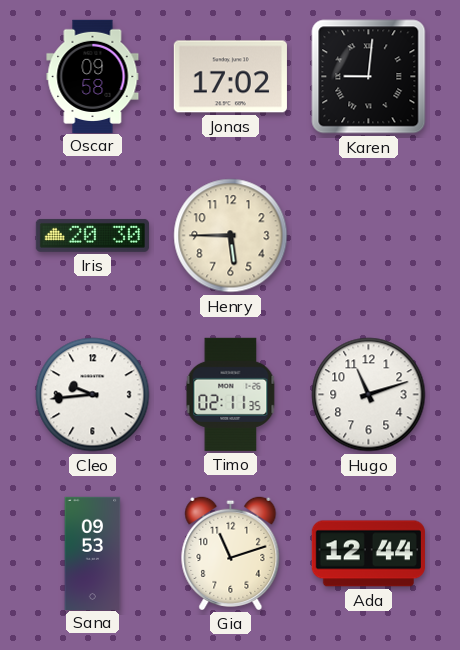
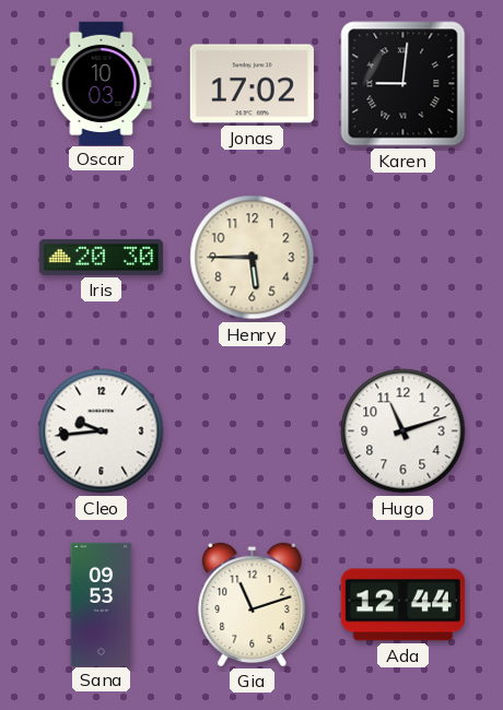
Oscar: 09:58 -> 10:03 (102, 83)
Timo: 02:11 -> none (231, 394)
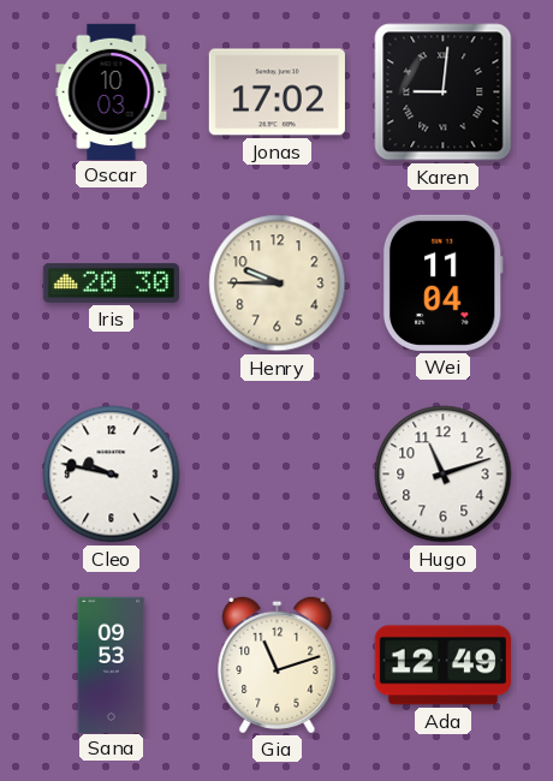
Henry: 5:45 -> 9:45 (278, 284)
Wei: none -> 11:04 (442, 282)
Cleo: 9:44 -> 9:47 (112, 475)
Ada: 12:44 -> 12:49 (442, 666)
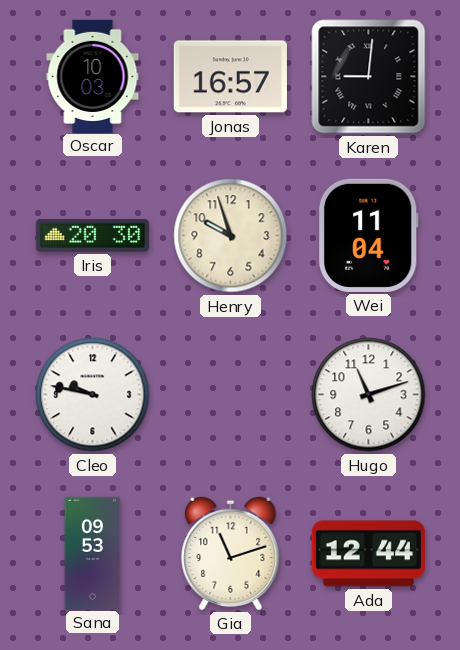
Jonas: 17:02 -> 16:57 (230, 77)
Henry: 9:45 -> 9:57 (231, 236)
Ada: 12:49 -> 12:44 (368, 554)
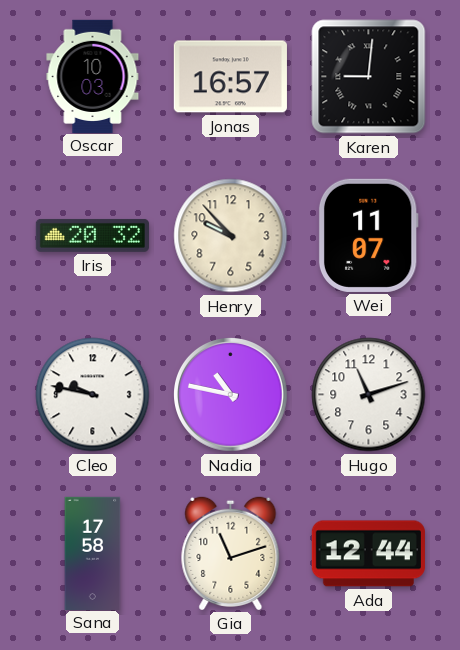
Iris: 20:30 -> 20:32 (92, 235)
Henry: 9:57 -> 9:53 (231, 236)
Wei: 11:04 -> 11:07 (368, 235)
Nadia: none -> 10:47 (231, 395)
Sana: 09:53 -> 17:58 (93, 553)
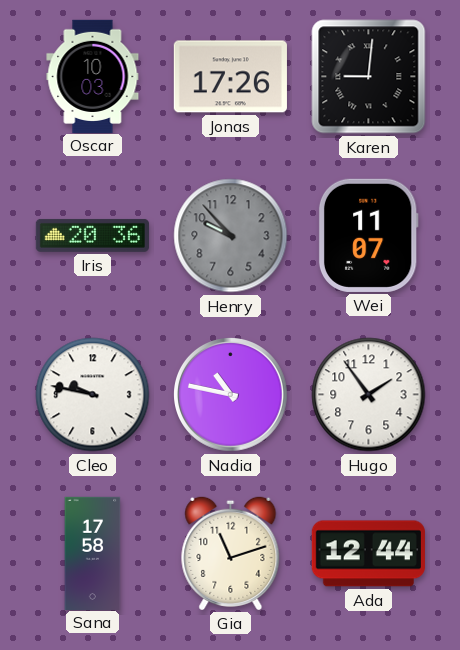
Jonas: 16:57 -> 17:26 (230, 77)
Iris: 20:32 -> 20:36 (92, 235)
Henry dial: cream -> grey (231, 236)
Hugo: 11:12 -> 1:54 (369, 395)
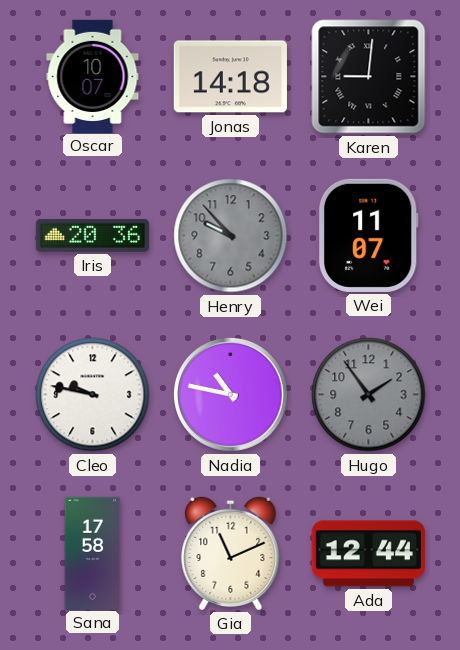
Oscar: 10:03 -> 10:07 (93, 76)
Jonas: 17:26 -> 14:18 (230, 77)
Hugo dial: white -> grey (369, 395)
Gia: 11:12 -> 11:11 (231, 553)
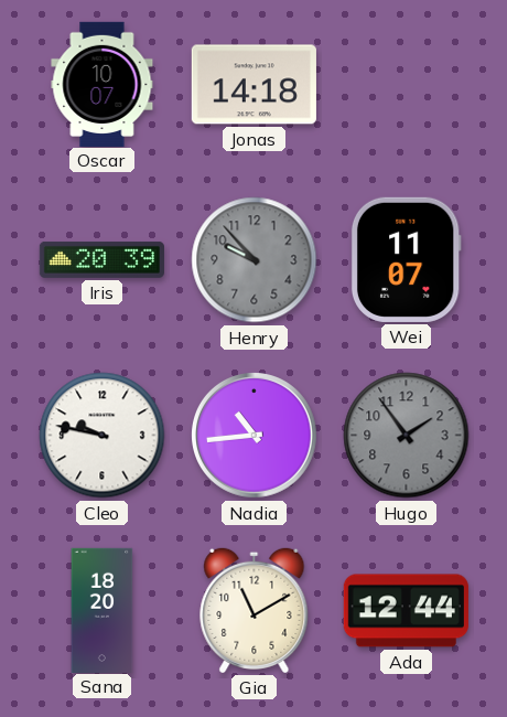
Karen: 9:01 -> none (369, 77)
Iris: 20:36 -> 20:39 (101, 259)
Nadia: 10:47 -> 10:44 (255, 436)
Sana: 17:58 -> 18:20 (103, 610)
Gia: 11:11 -> 11:10 (255, 610)
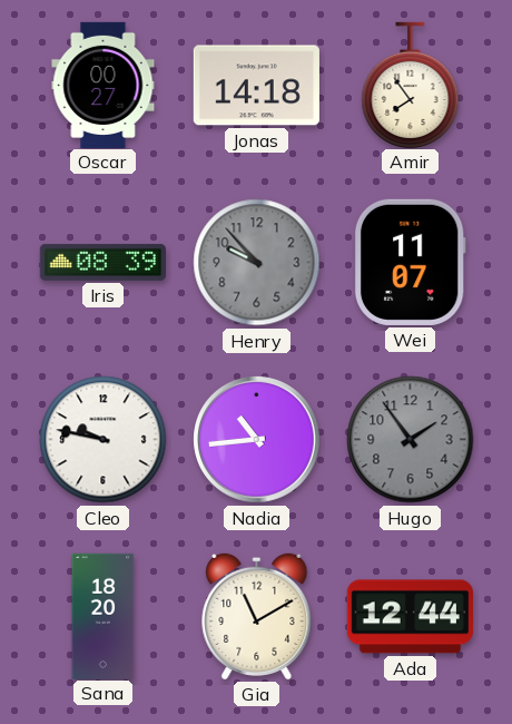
Oscar: 10:07 -> 00:27 (104, 85)
Amir: none -> 7:54 (411, 85)
Iris: 20:39 -> 08:39 (102, 262)
